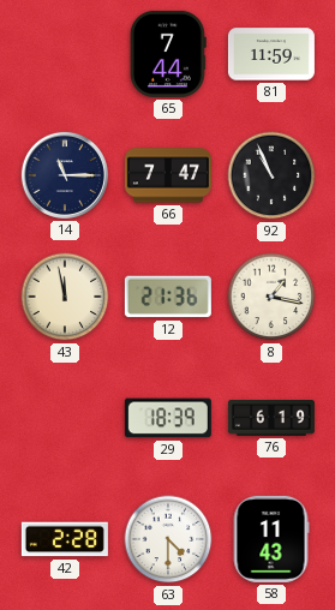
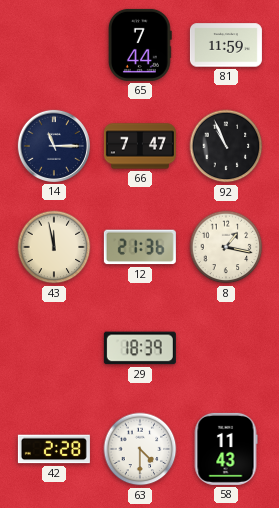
76: 6:19 -> none (271, 419)
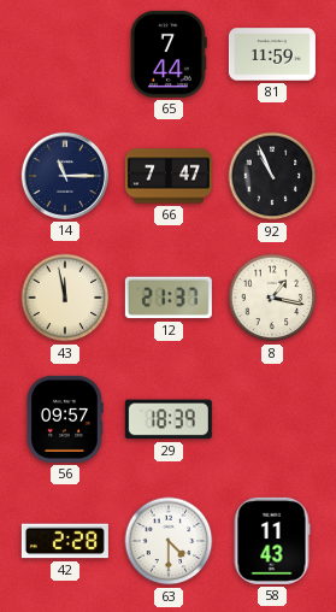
12: 21:36 -> 21:37 (169, 298)
56: none -> 09:57 (65, 419)
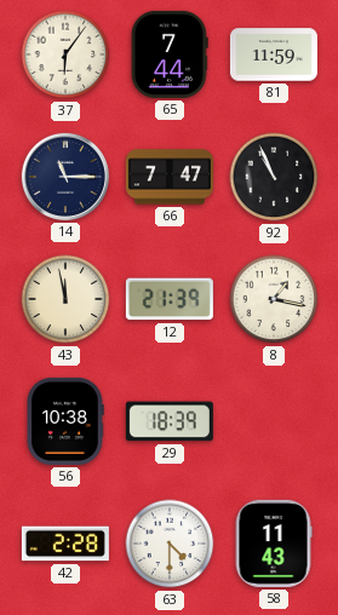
37: none -> 6:06 (65, 54)
12: 21:37 -> 21:39 (170, 299)
56: 09:57 -> 10:38 (65, 421)
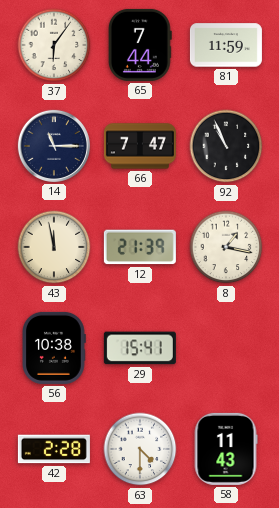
29: 18:39 -> 15:41 (140, 348)
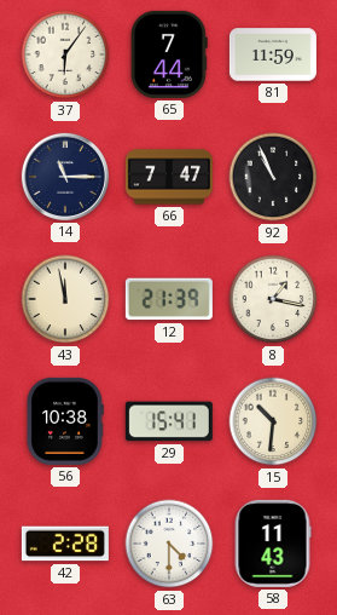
15: none -> 10:31 (273, 421)
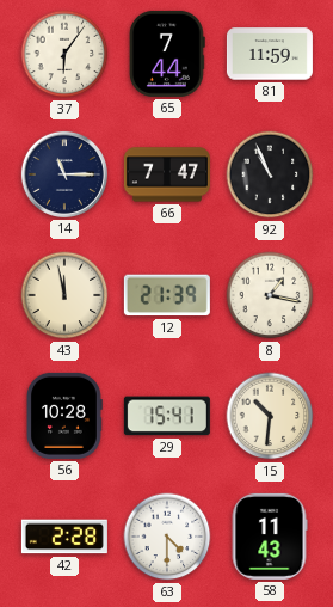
56: 10:38 -> 10:28 (64, 416)
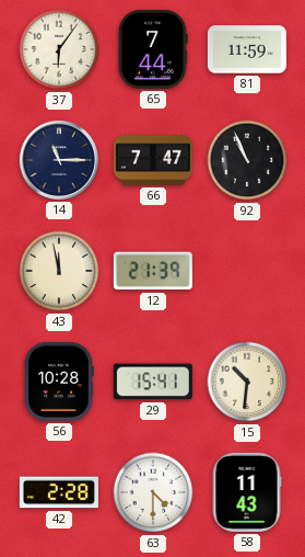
8: 1:17 -> none (270, 295)
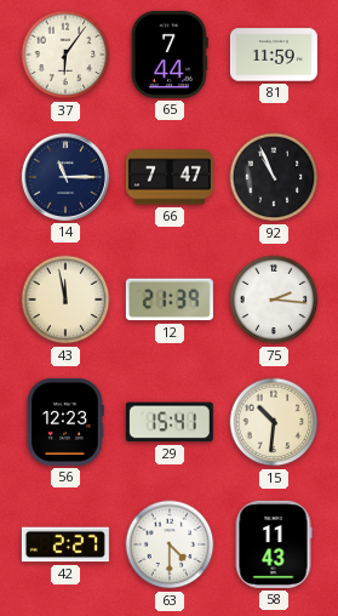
75: none -> 2:16 (274, 300)
56: 10:28 -> 12:23 (65, 422)
42: 2:28 -> 2:27 (65, 544)
